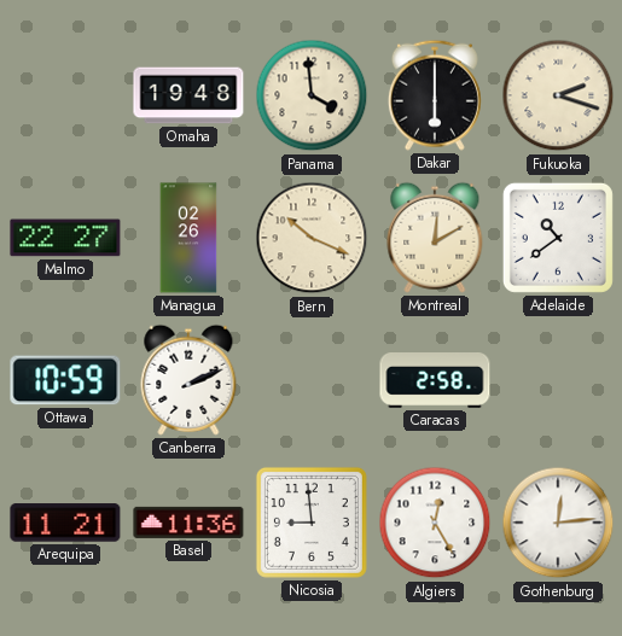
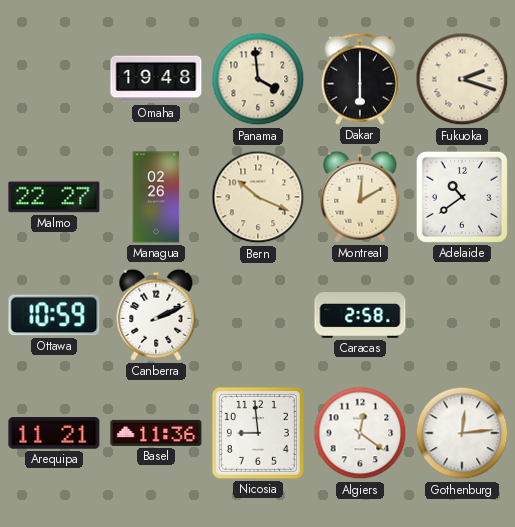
Algiers: 12:25 -> 12:21 (360, 433)
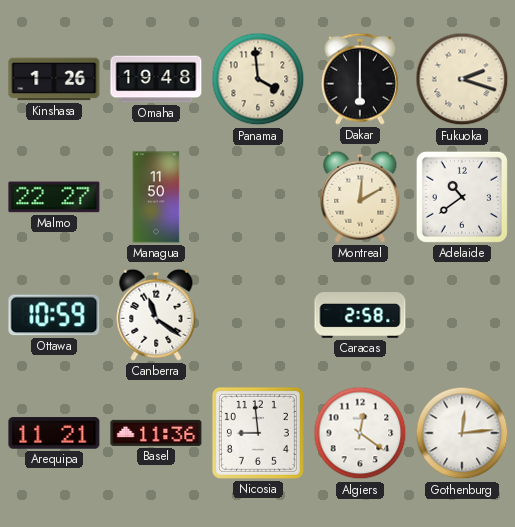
Kinshasa: none -> 1:26 (54, 79)
Managua: 02:26 -> 11:50 (156, 197)
Bern: 10:19 -> none (258, 197)
Canberra: 2:11 -> 11:21 (156, 315)
